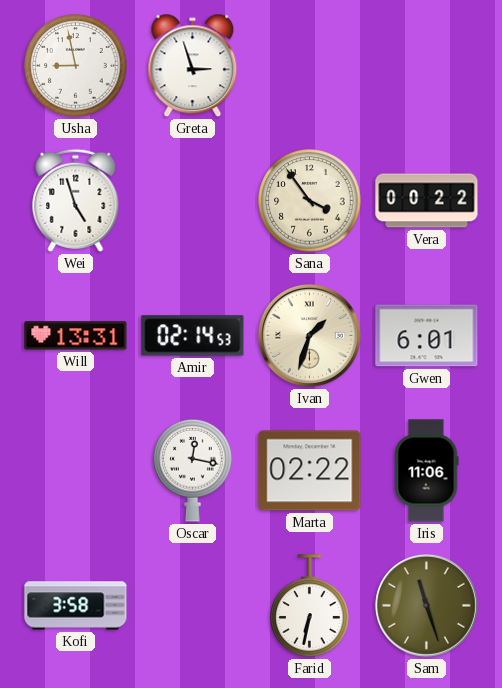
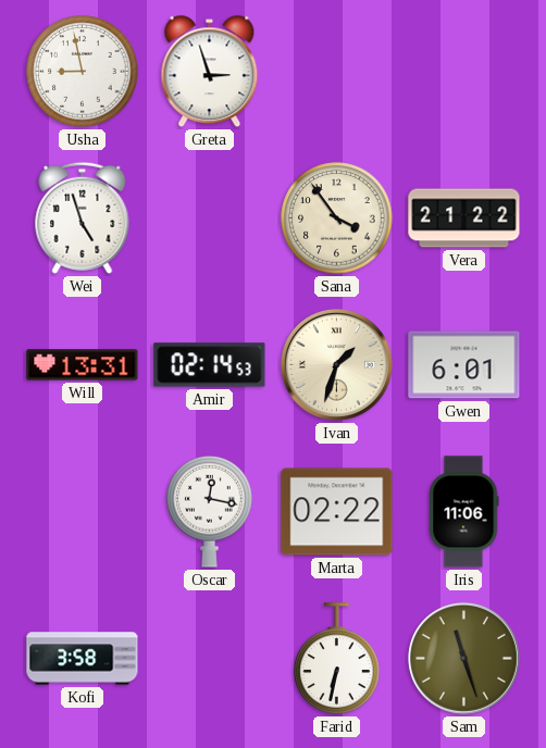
Vera: 00:22 -> 21:22 (464, 219)
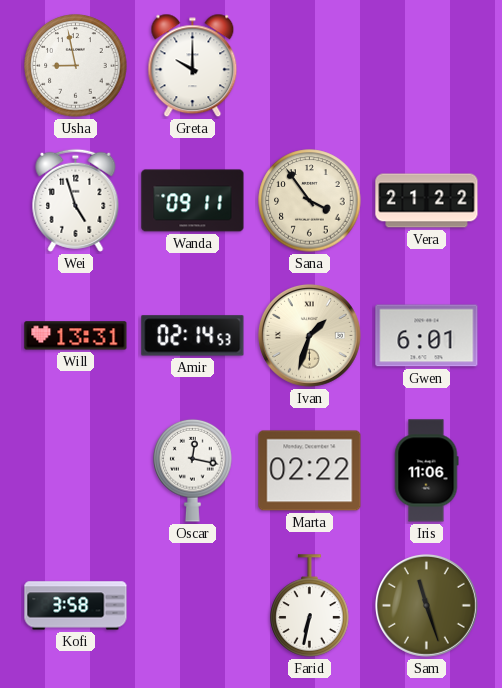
Greta: 2:57 -> 10:00 (193, 66)
Wanda: none -> 09:11 (193, 201)
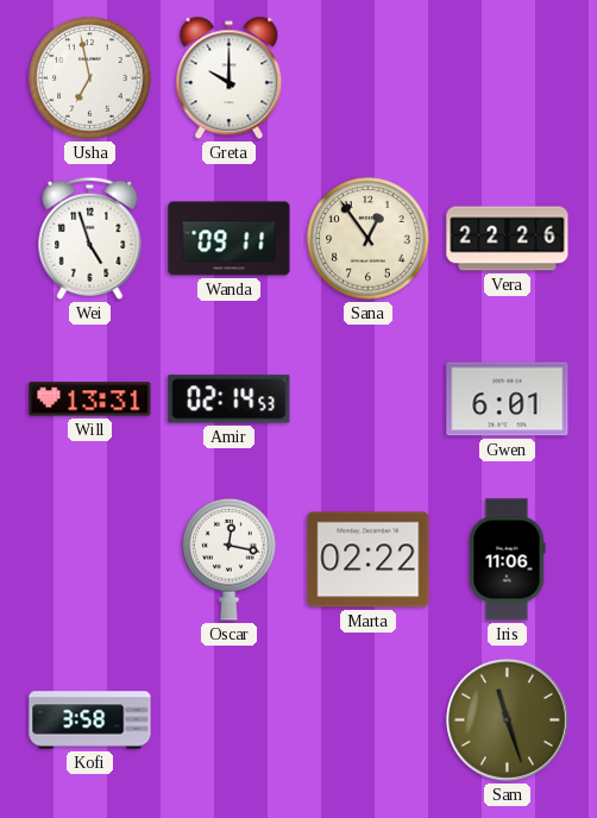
Usha: 8:58 -> 6:58 (90, 78)
Sana: 3:54 -> 12:54 (369, 239)
Vera: 21:22 -> 22:26 (508, 239)
Ivan: 1:33 -> none (309, 335)
Farid: 6:32 -> none (310, 606)
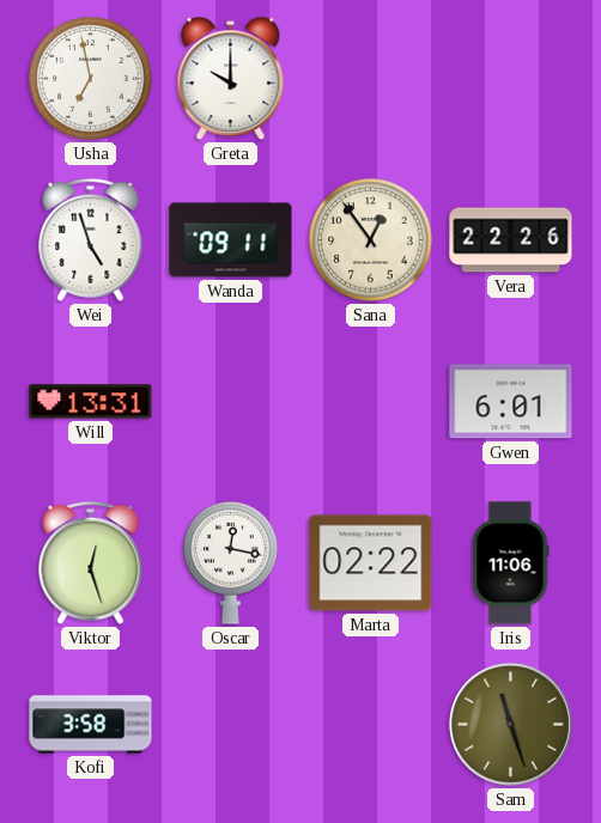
Amir: 02:14 -> none (230, 399)
Viktor: none -> 12:27 (91, 562)
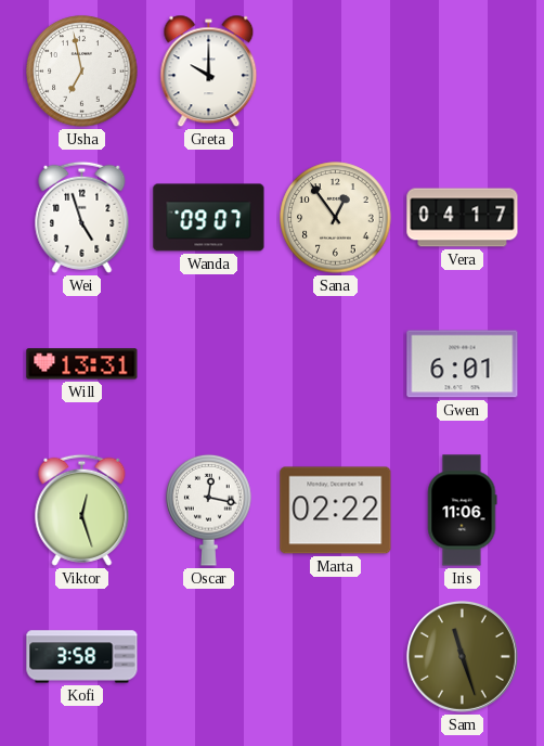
Wanda: 09:11 -> 09:07 (209, 218)
Vera: 22:26 -> 04:17 (463, 218)
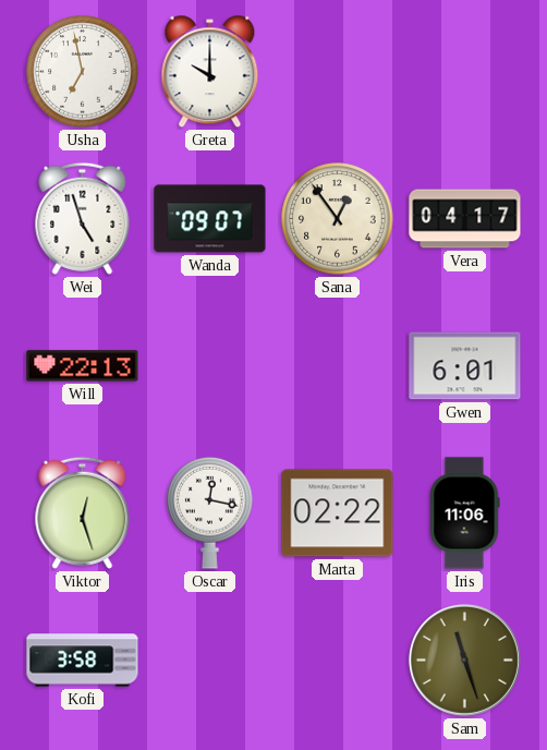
Will: 13:31 -> 22:13 (83, 366)
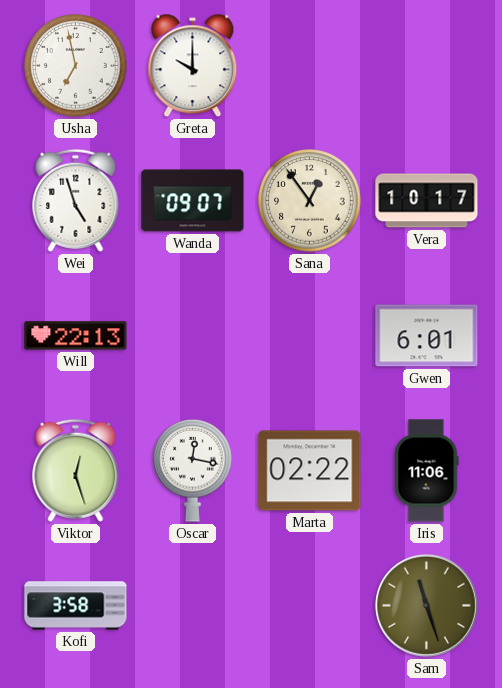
Vera: 04:17 -> 10:17 (427, 201)
